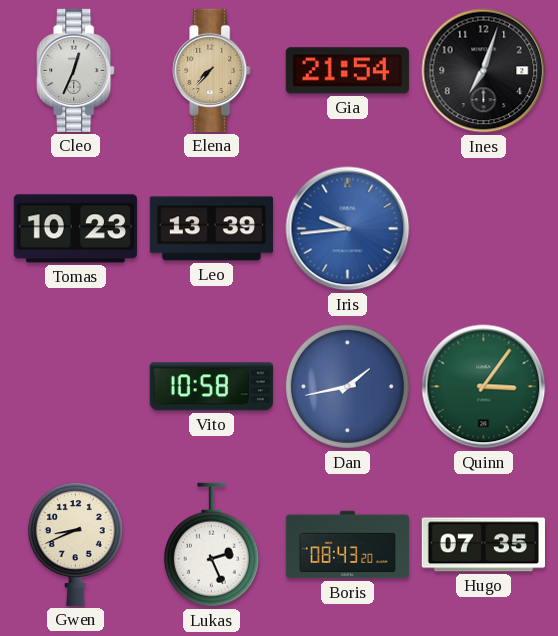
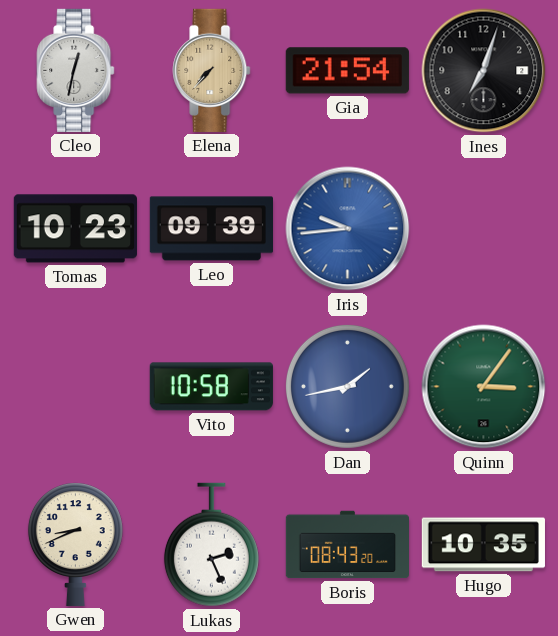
Cleo: 12:34 -> 12:32 (76, 70)
Leo: 13:39 -> 09:39 (211, 229)
Hugo: 07:35 -> 10:35 (483, 545)
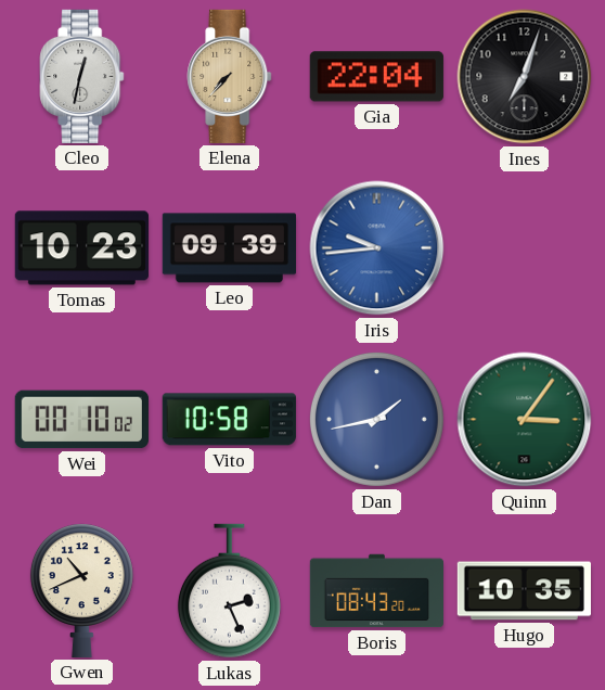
Gia: 21:54 -> 22:04 (376, 77)
Wei: none -> 00:10 (81, 420)
Gwen: 8:41 -> 10:41 (81, 590)
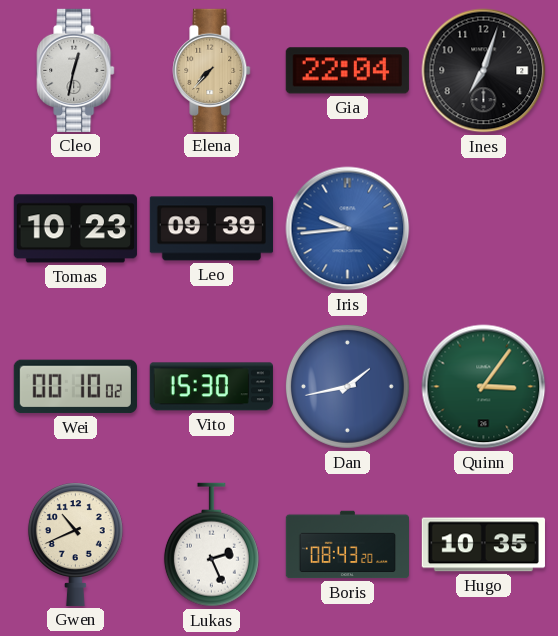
Vito: 10:58 -> 15:30 (211, 387)
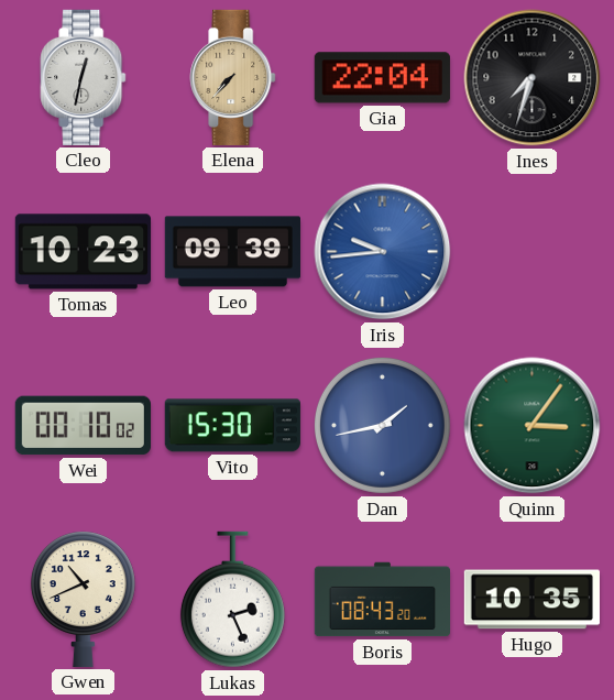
Ines: 7:03 -> 7:33 (533, 78)
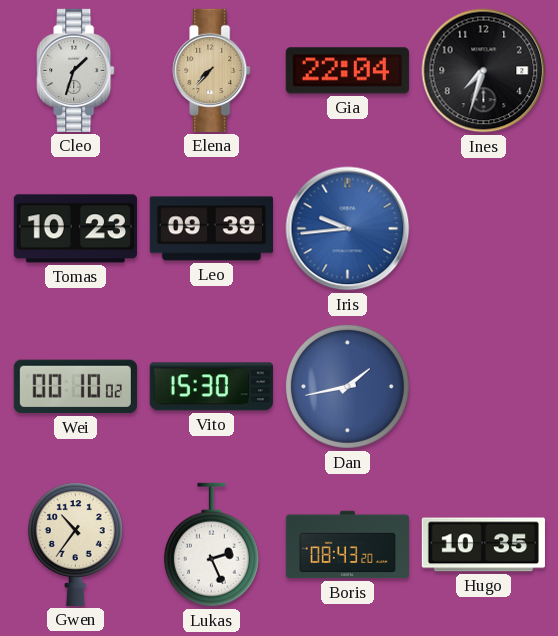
Cleo: 12:32 -> 1:33 (76, 70)
Quinn: 3:06 -> none (533, 426)
Gwen: 10:41 -> 10:36 (75, 544)
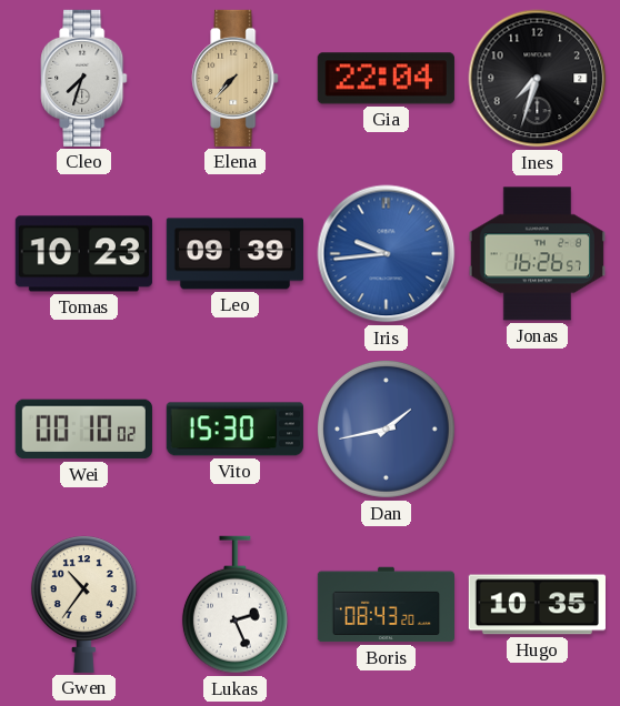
Cleo: 1:33 -> 7:33 (84, 78)
Jonas: none -> 16:26 (537, 254)
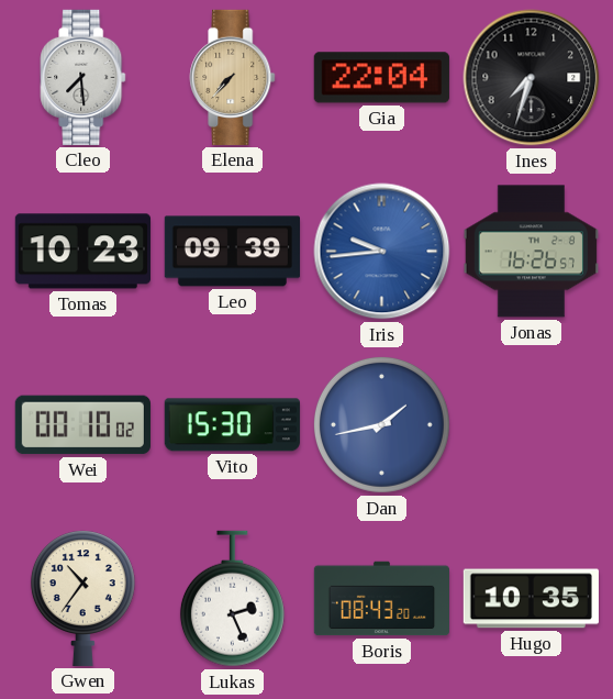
Cleo: 7:33 -> 7:29 (83, 77)
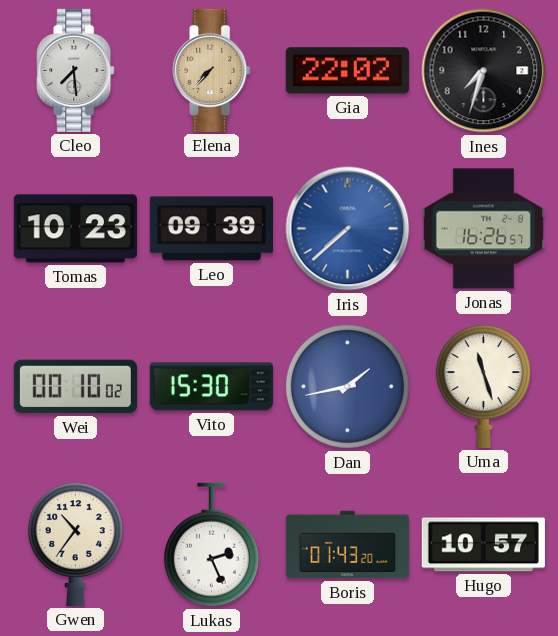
Gia: 22:04 -> 22:02 (347, 71)
Iris: 9:44 -> 7:38 (348, 229)
Uma: none -> 11:27 (483, 386)
Boris: 08:43 -> 01:43 (347, 545)
Hugo: 10:35 -> 10:57 (483, 545)
